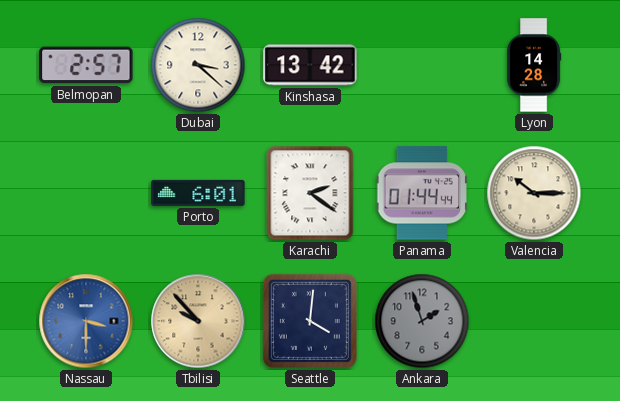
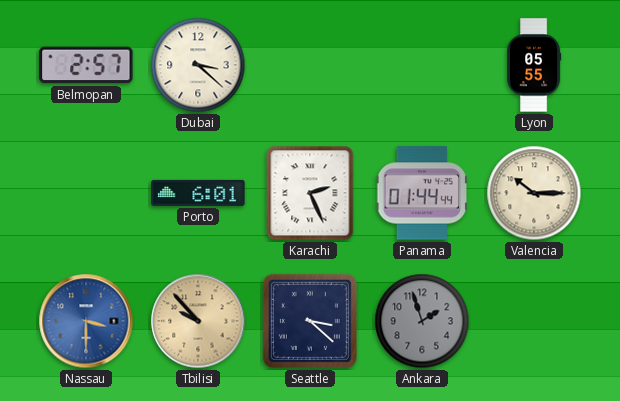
Kinshasa: 13:42 -> none (310, 65)
Lyon: 14:28 -> 05:55 (535, 65)
Karachi: 2:21 -> 2:26 (310, 193)
Seattle: 4:01 -> 3:22 (310, 321)
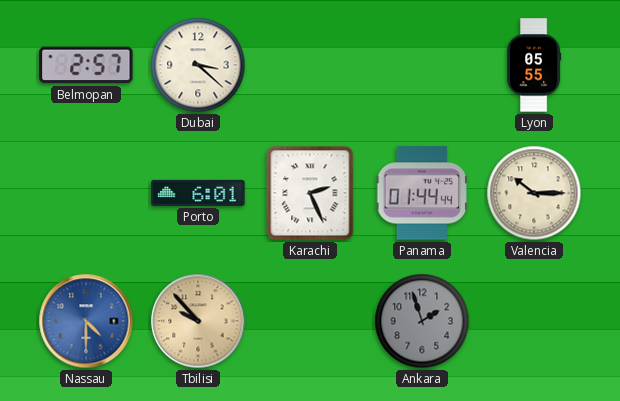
Nassau: 3:30 -> 4:30 (86, 321)
Seattle: 3:22 -> none (310, 321)
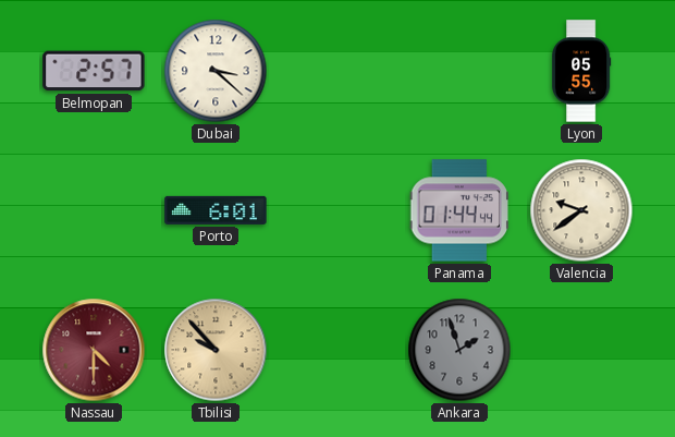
Karachi: 2:26 -> none (310, 193)
Valencia: 10:15 -> 9:39 (581, 210)
Nassau dial: blue -> burgundy (94, 350)
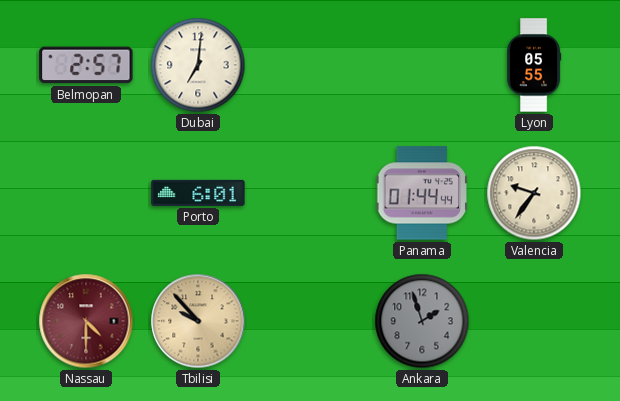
Dubai: 3:22 -> 7:01 (198, 65)
Valencia: 9:39 -> 9:36 (534, 193)
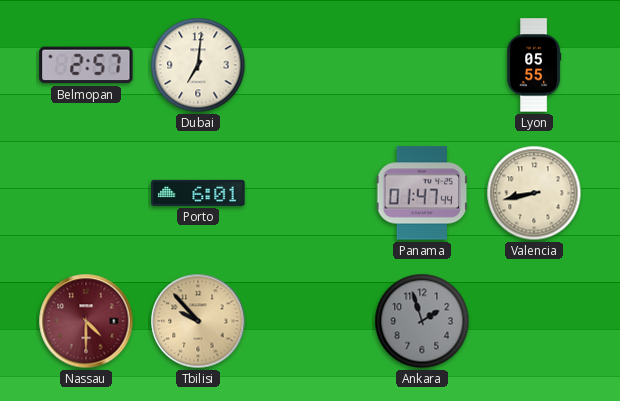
Panama: 01:44 -> 01:47 (421, 193)
Valencia: 9:36 -> 8:43 (534, 193)
